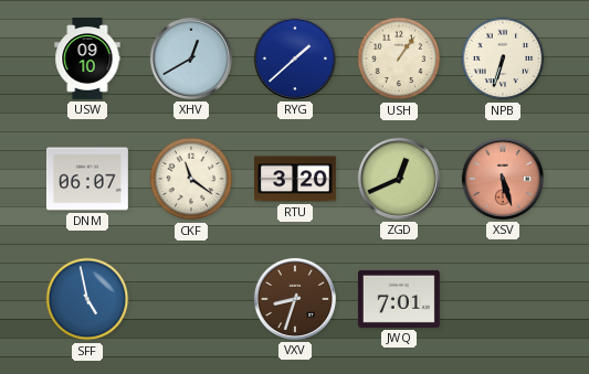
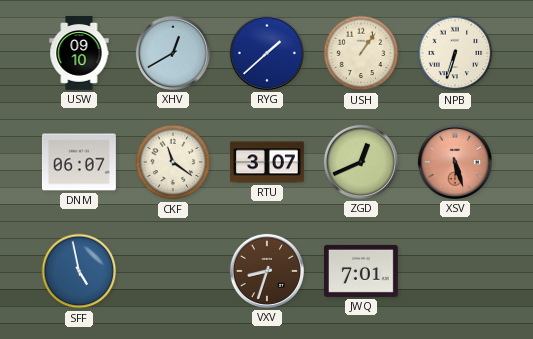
RTU: 3:20 -> 3:07 (268, 162)
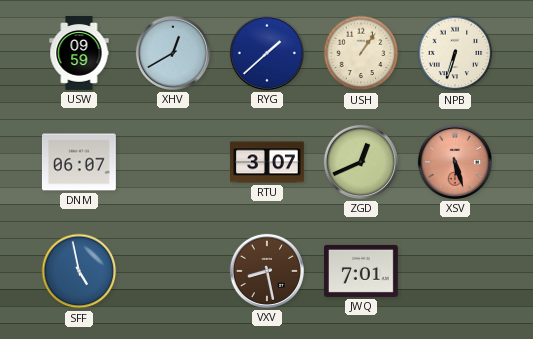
USW: 09:10 -> 09:59 (79, 54)
CKF: 11:21 -> none (173, 162)
VXV: 8:33 -> 8:28 (267, 271)
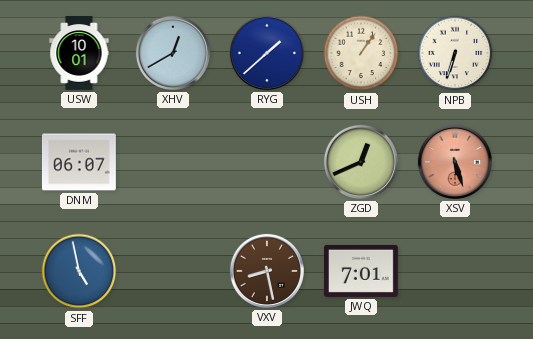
USW: 09:59 -> 10:01 (79, 54)
RTU: 3:07 -> none (268, 162)
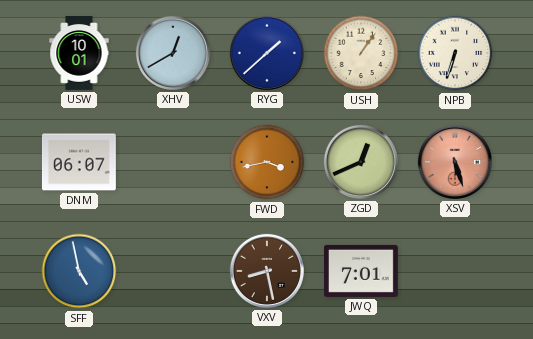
FWD: none -> 3:43 (267, 162)
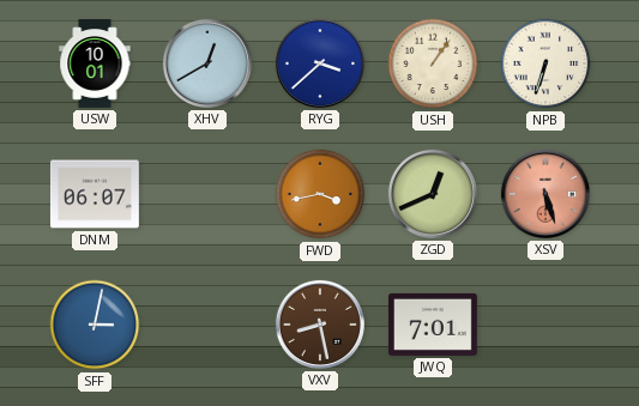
RYG: 1:38 -> 3:38 (320, 63)
SFF: 4:58 -> 3:02 (95, 325)
